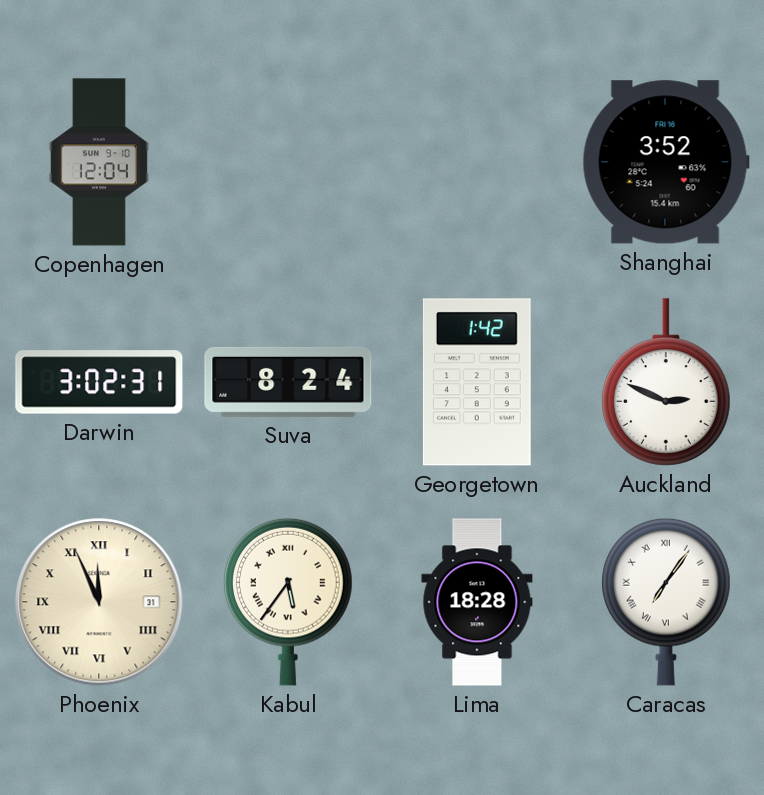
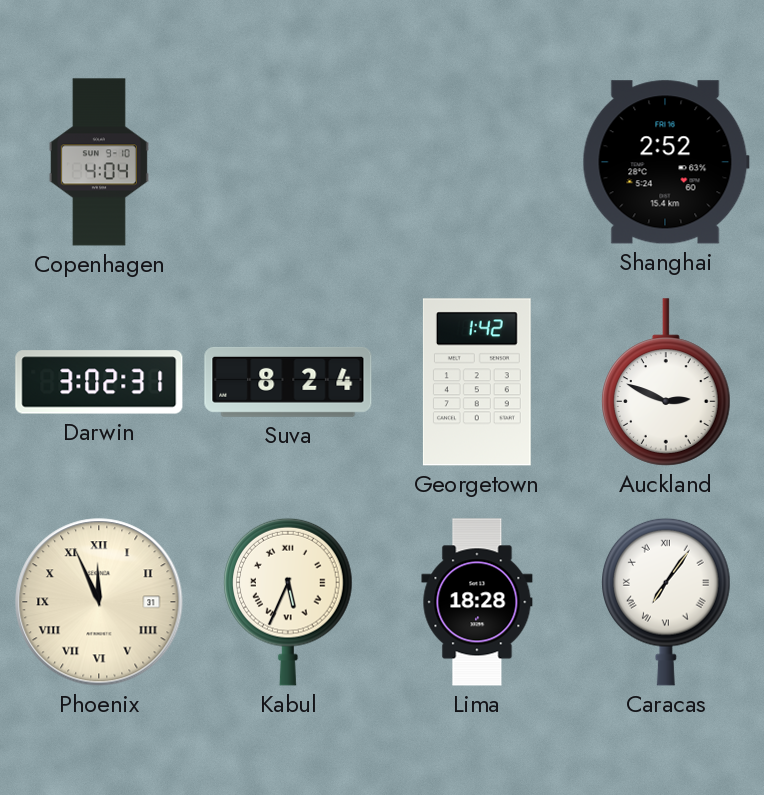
Copenhagen: 12:04 -> 4:04 (99, 162)
Shanghai: 3:52 -> 2:52 (666, 162)
Kabul: 5:36 -> 5:34 (289, 602)
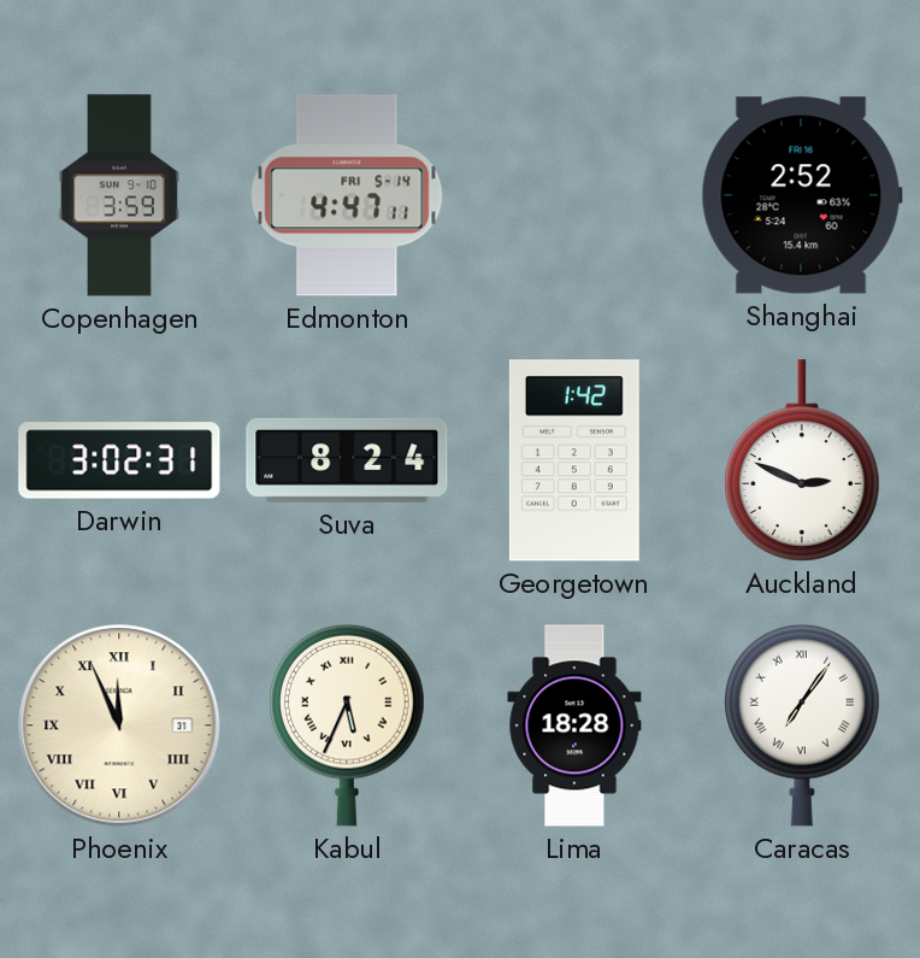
Copenhagen: 4:04 -> 3:59 (119, 195)
Edmonton: none -> 4:47 (347, 195)
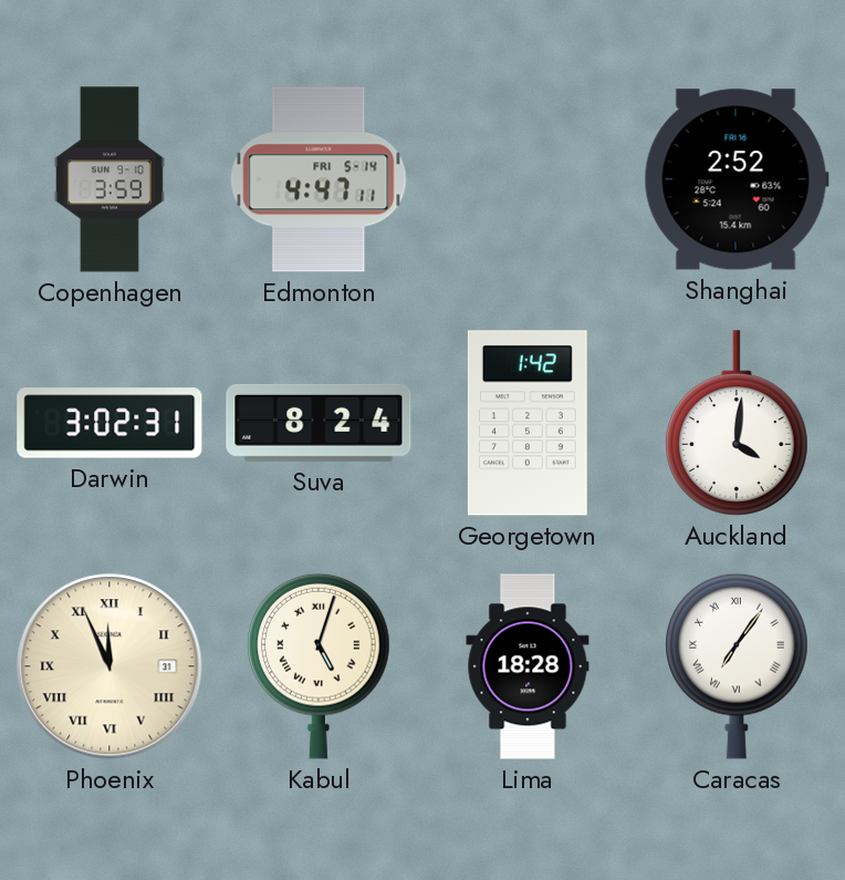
Auckland: 2:49 -> 4:01 (738, 423)
Kabul: 5:34 -> 5:03 (320, 666)
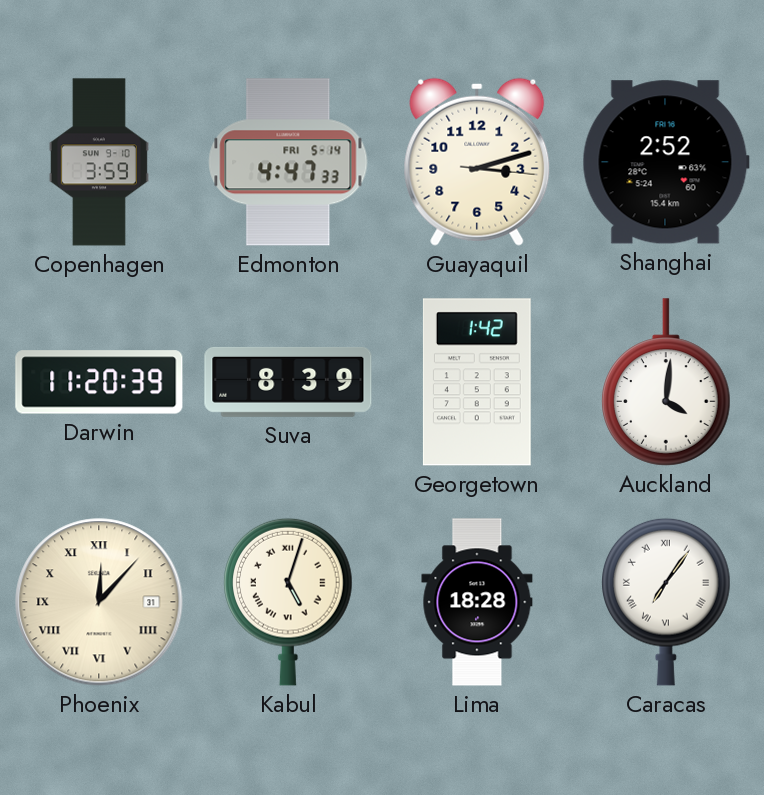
Edmonton: 4:47:11 -> 4:47:33 (288, 162)
Guayaquil: none -> 3:12 (477, 162)
Darwin: 3:02 -> 11:20 (99, 382)
Suva: 8:24 -> 8:39 (288, 382)
Phoenix: 11:56 -> 12:07 (99, 602)
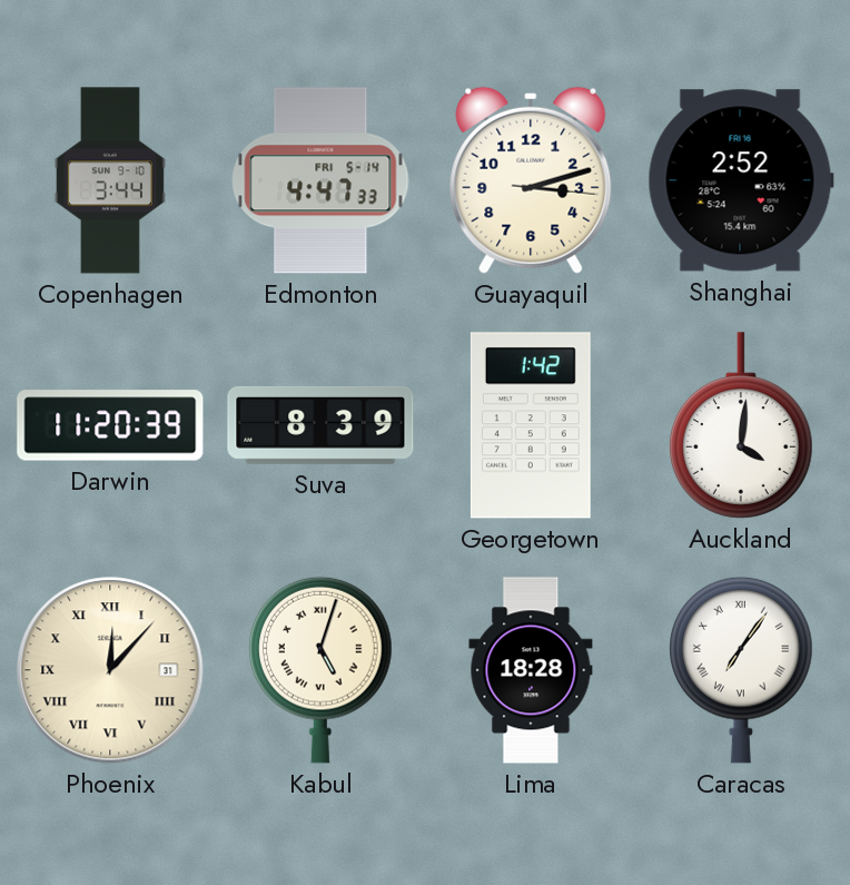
Copenhagen: 3:59 -> 3:44 (110, 180)
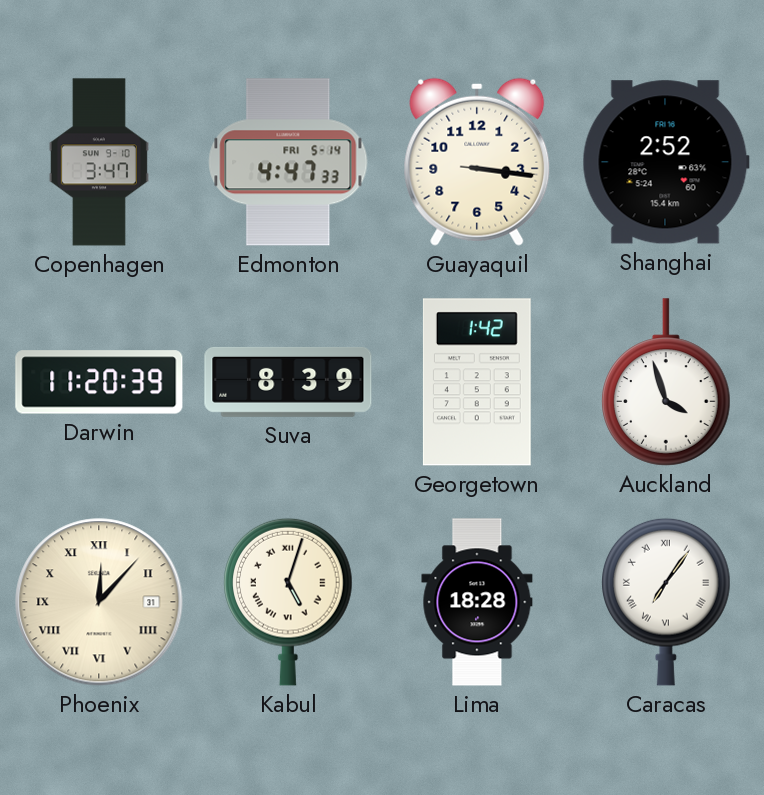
Copenhagen: 3:44 -> 3:47 (99, 162)
Guayaquil: 3:12 -> 3:16 (477, 162)
Auckland: 4:01 -> 3:57 (667, 382)
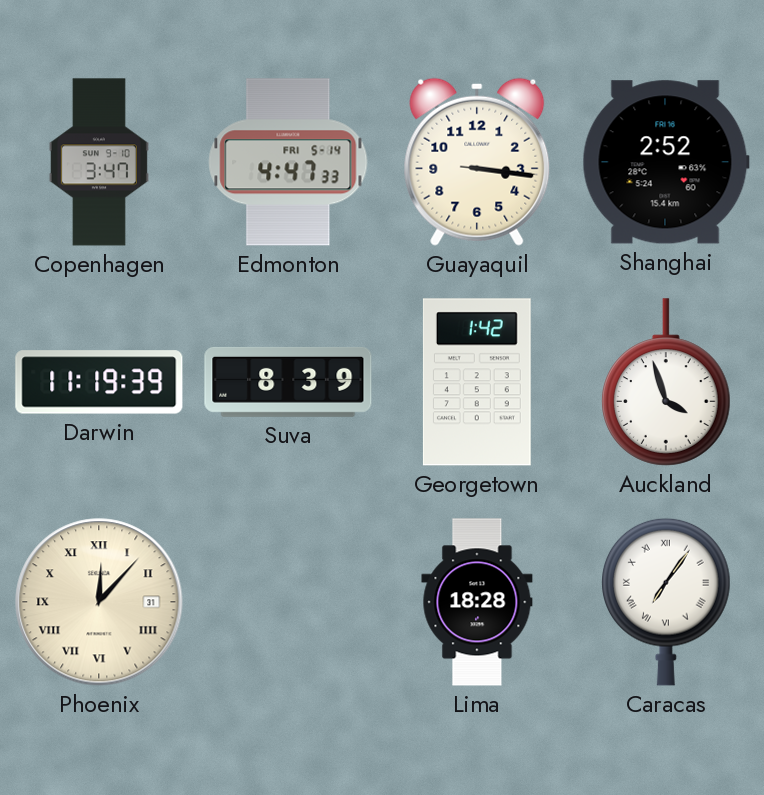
Darwin: 11:20 -> 11:19 (99, 382)
Kabul: 5:03 -> none (289, 602)
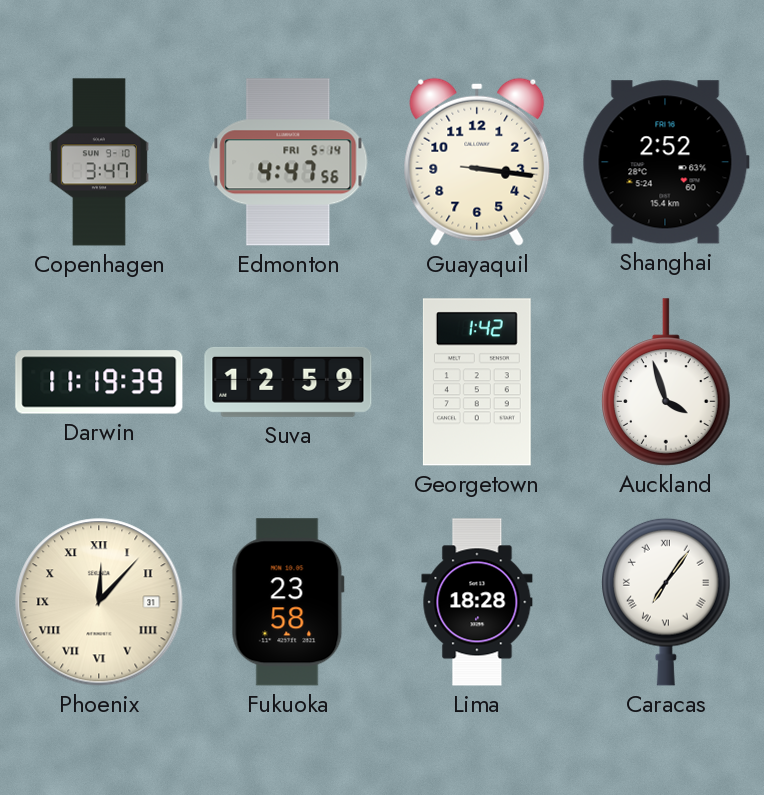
Edmonton: 4:47:33 -> 4:47:56 (288, 162)
Suva: 8:39 -> 12:59 (288, 382)
Fukuoka: none -> 23:58 (288, 602)
